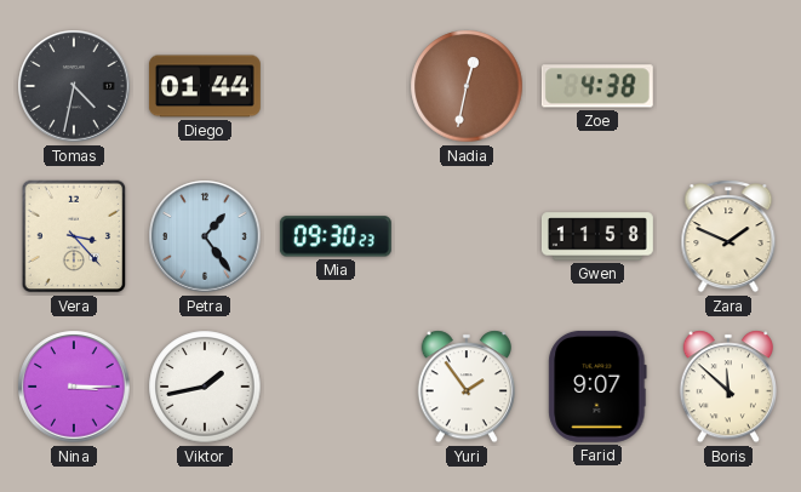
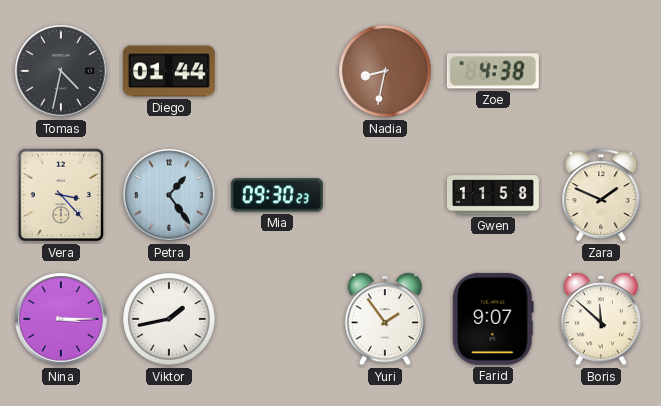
Nadia: 12:32 -> 8:32 (385, 71)
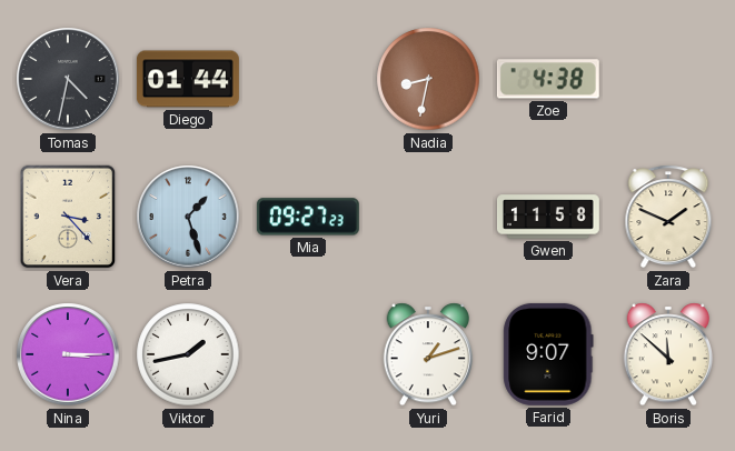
Petra: 1:24 -> 1:27 (188, 217)
Mia: 09:30 -> 09:27 (308, 217)
Yuri: 1:54 -> 1:12 (427, 354)
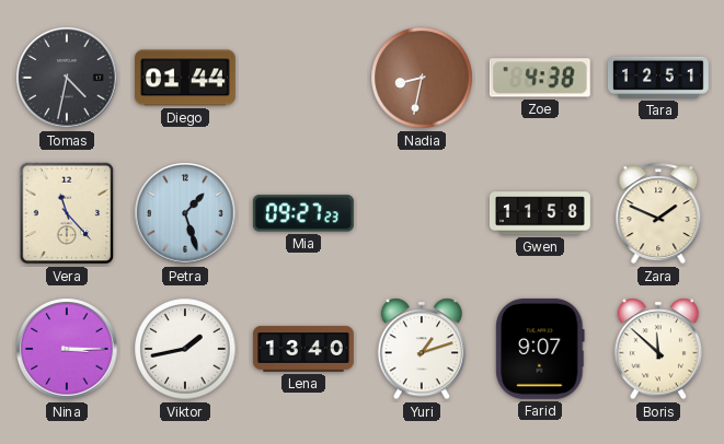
Tara: none -> 12:51 (658, 78)
Vera: 3:23 -> 11:23 (67, 213)
Lena: none -> 13:40 (303, 349)
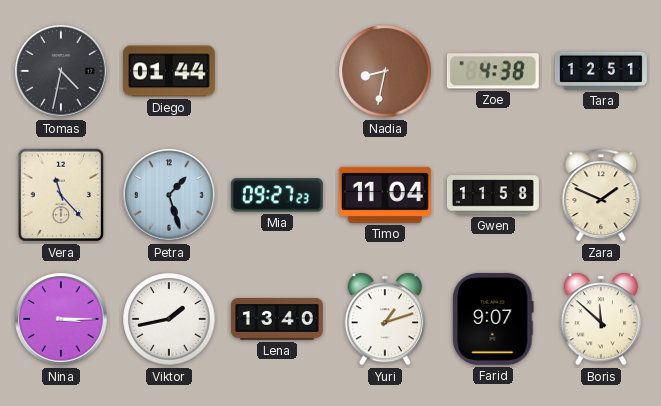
Timo: none -> 11:04 (385, 195)
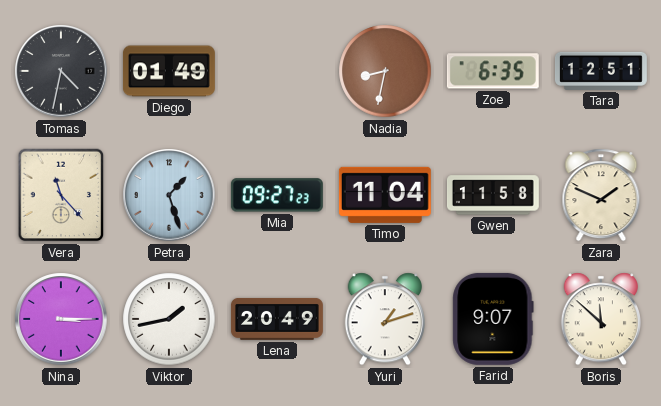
Diego: 01:44 -> 01:49 (169, 71)
Zoe: 4:38 -> 6:35 (493, 71)
Lena: 13:40 -> 20:49 (277, 319)
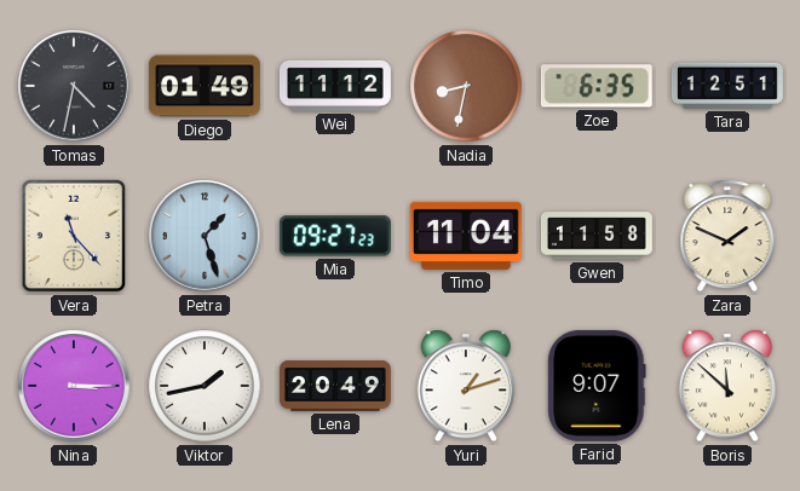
Wei: none -> 11:12 (335, 86)
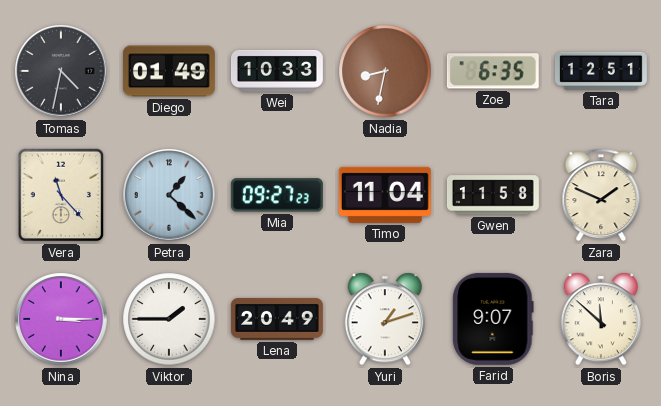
Wei: 11:12 -> 10:33 (277, 71)
Petra: 1:27 -> 1:22 (169, 195)
Viktor: 1:43 -> 1:45 (169, 319)
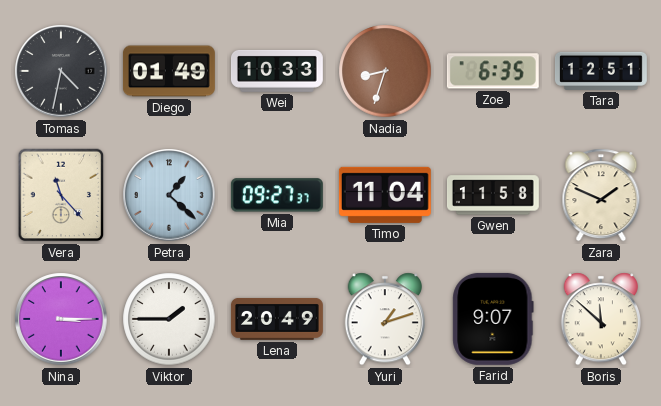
Nadia: 8:32 -> 8:33 (385, 71)
Mia: 09:27:23 -> 09:27:37 (277, 195)
